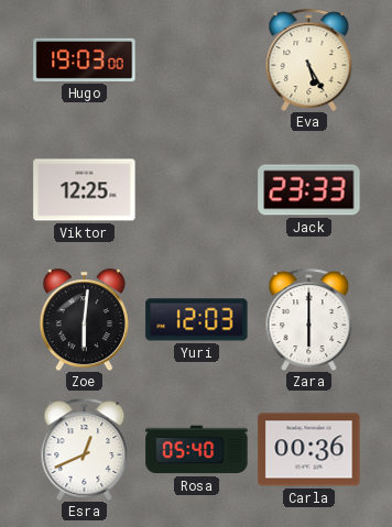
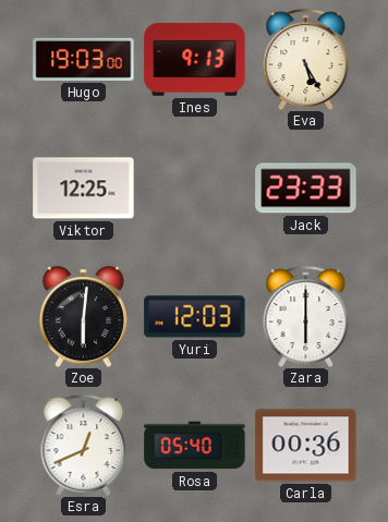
Ines: none -> 9:13 (195, 60)
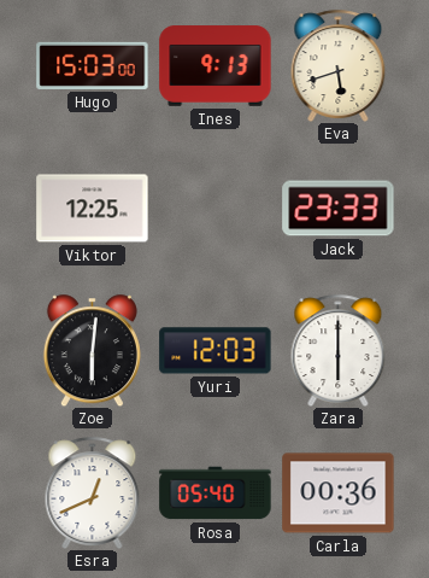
Hugo: 19:03 -> 15:03 (93, 65)
Eva: 5:25 -> 5:42 (339, 65)
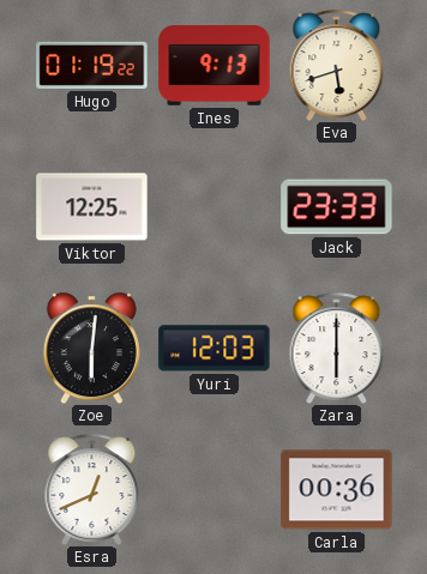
Hugo: 15:03 -> 01:19 (92, 65)
Rosa: 05:40 -> none (216, 494)
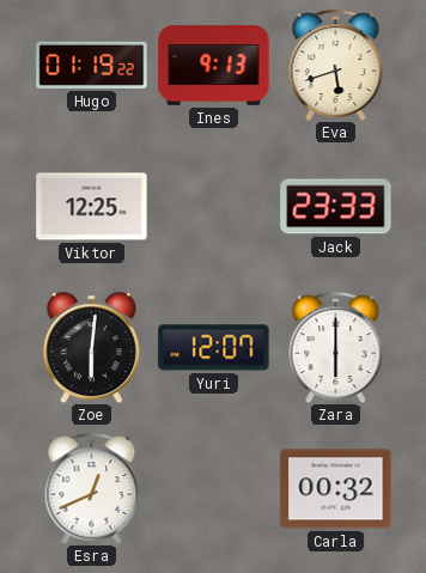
Yuri: 12:03 -> 12:07 (214, 348)
Carla: 00:36 -> 00:32 (336, 489)
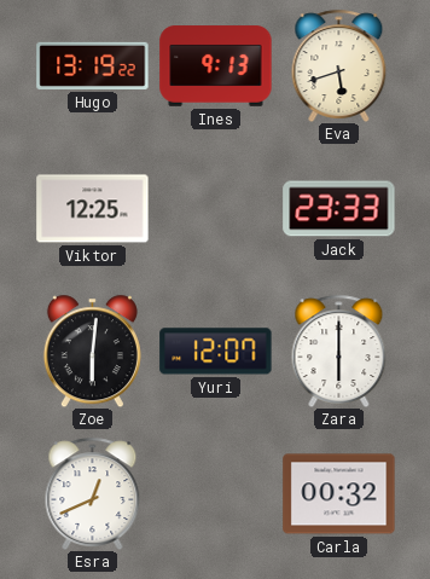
Hugo: 01:19 -> 13:19 (93, 65)
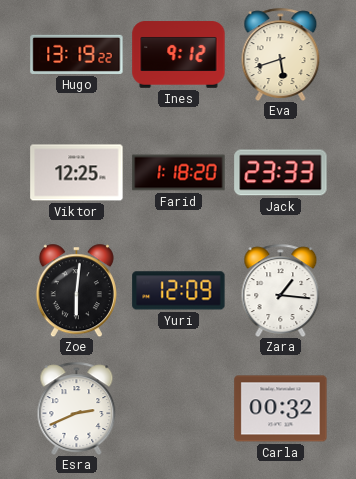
Ines: 9:13 -> 9:12 (179, 55)
Farid: none -> 1:18 (179, 173)
Yuri: 12:07 -> 12:09 (179, 291)
Zara: 6:00 -> 1:16 (281, 290)
Esra: 12:41 -> 2:41 (77, 408)
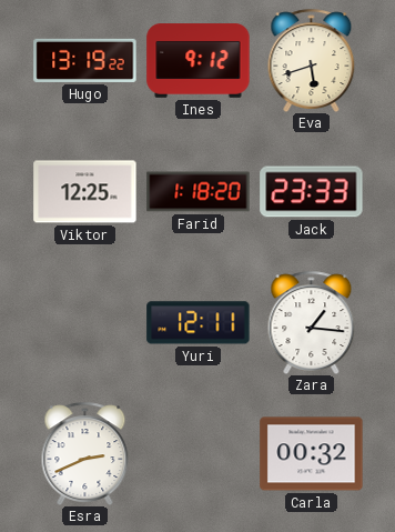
Zoe: 6:01 -> none (76, 290)
Yuri: 12:09 -> 12:11 (199, 323)
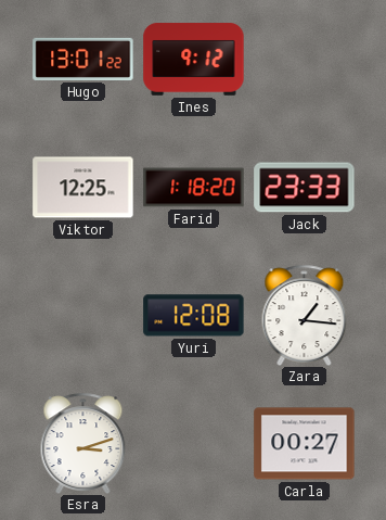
Hugo: 13:19 -> 13:01 (83, 59)
Eva: 5:42 -> none (312, 60)
Yuri: 12:11 -> 12:08 (194, 316)
Esra: 2:41 -> 3:12 (83, 443)
Carla: 00:32 -> 00:27 (305, 444)
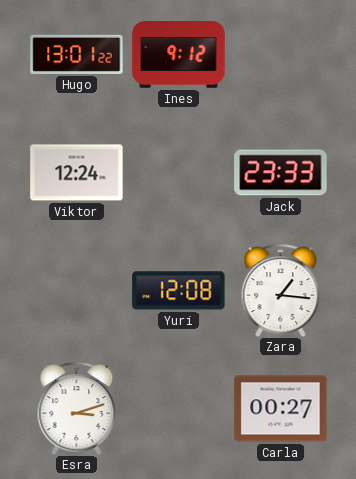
Viktor: 12:25 -> 12:24 (77, 173)
Farid: 1:18 -> none (194, 188)
